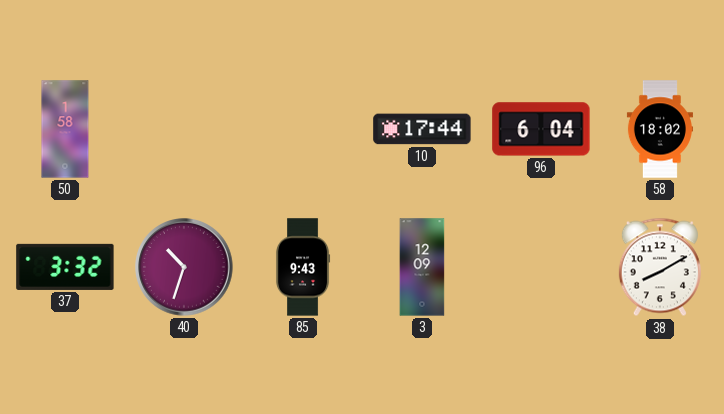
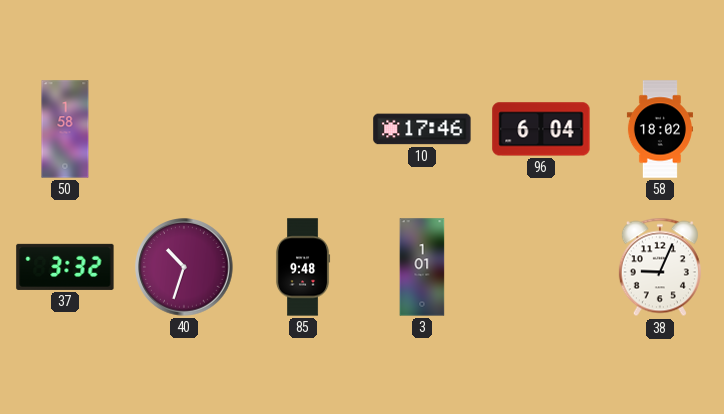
10: 17:44 -> 17:46 (422, 129)
85: 9:43 -> 9:48 (303, 267)
3: 12:09 -> 1:01 (422, 267)
38: 8:10 -> 9:04 (660, 267)
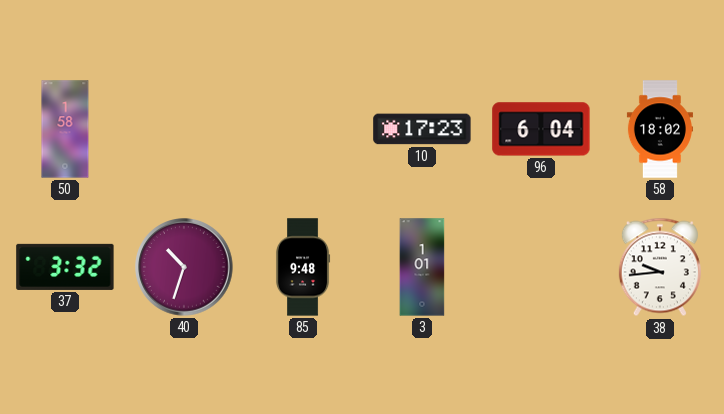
10: 17:46 -> 17:23 (422, 129)
38: 9:04 -> 9:44 (660, 267)
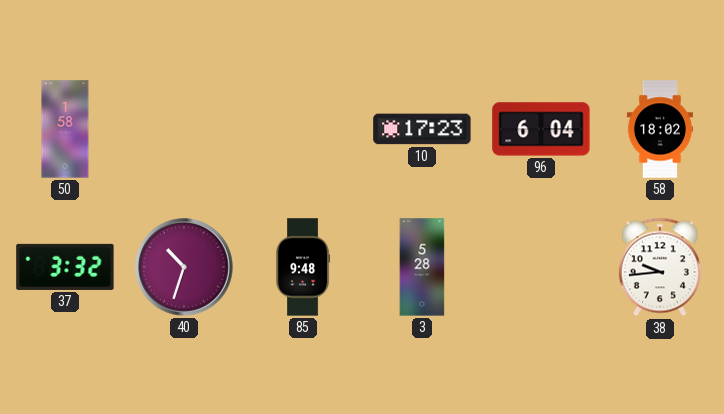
3: 1:01 -> 5:28 (422, 267)
